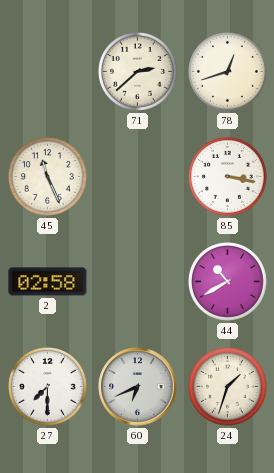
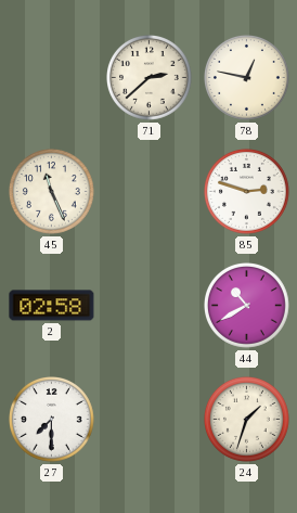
78: 12:42 -> 12:47 (247, 78)
85: 3:17 -> 2:48 (247, 192)
60: 6:41 -> none (138, 387)
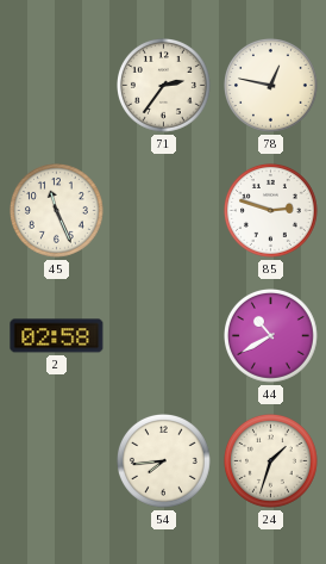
71: 2:38 -> 2:36 (164, 86)
27: 7:30 -> none (52, 420)
54: none -> 7:44 (164, 461)
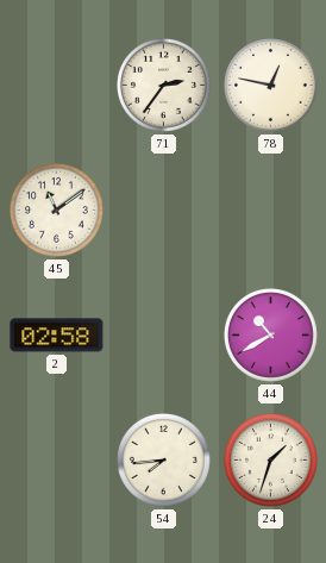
45: 11:26 -> 11:09 (57, 211)
85: 2:48 -> none (271, 211)
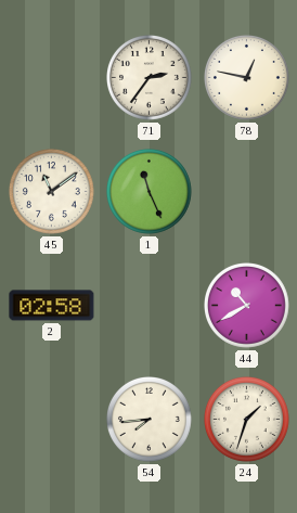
1: none -> 11:26 (150, 192)
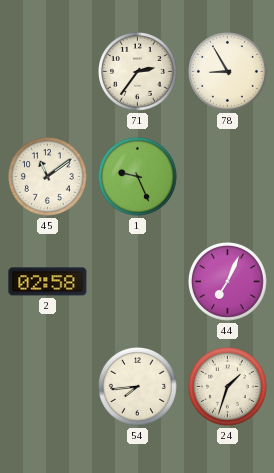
78: 12:47 -> 8:55 (228, 72)
1: 11:26 -> 9:26 (138, 177)
44: 10:40 -> 7:04 (228, 282)
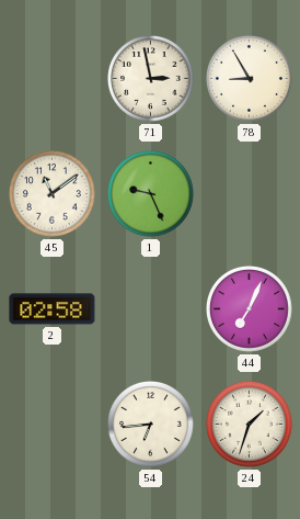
71: 2:36 -> 2:58 (151, 79)
54: 7:44 -> 6:44 (151, 425)
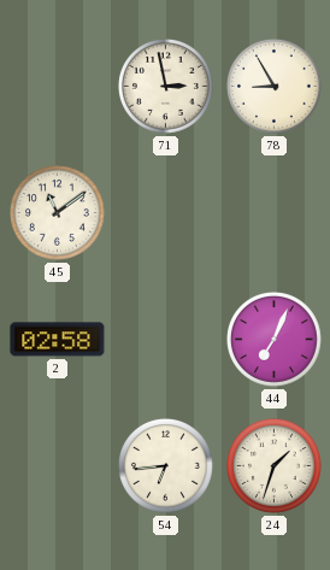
1: 9:26 -> none (151, 194)
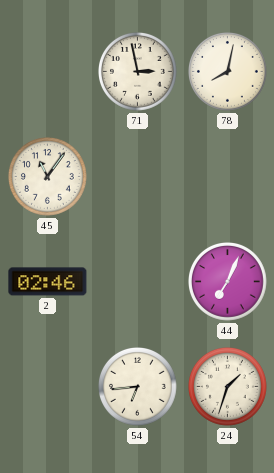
78: 8:55 -> 8:02 (228, 72)
45: 11:09 -> 11:06 (48, 177)
2: 02:58 -> 02:46 (48, 282)
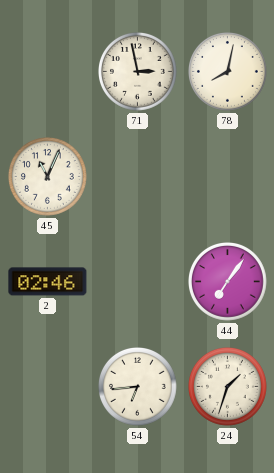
45: 11:06 -> 11:04 (48, 177)
44: 7:04 -> 7:06 (228, 282)
